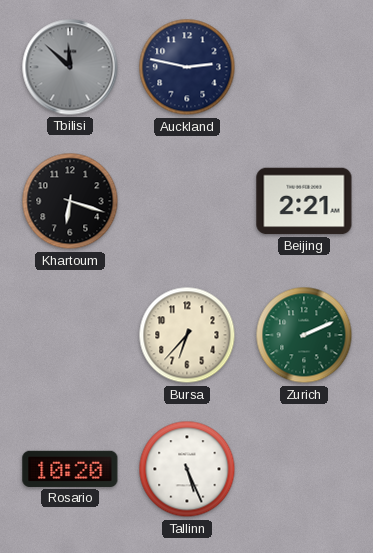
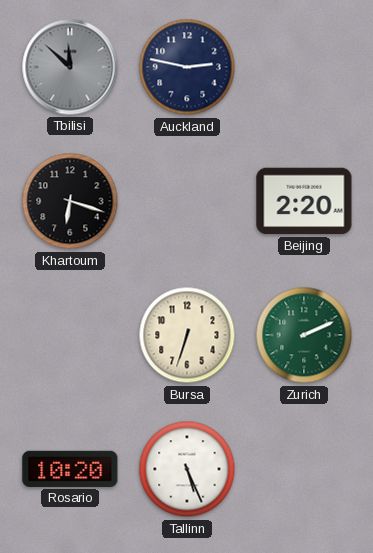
Beijing: 2:21 -> 2:20 (304, 201)
Bursa: 6:37 -> 6:33 (187, 335)
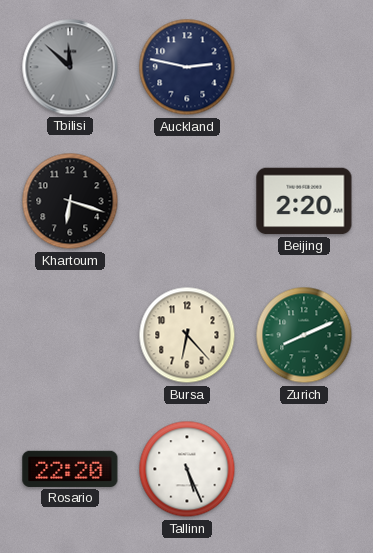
Bursa: 6:33 -> 6:23 (187, 335)
Zurich: 2:11 -> 8:11 (304, 335)
Rosario: 10:20 -> 22:20 (70, 469)
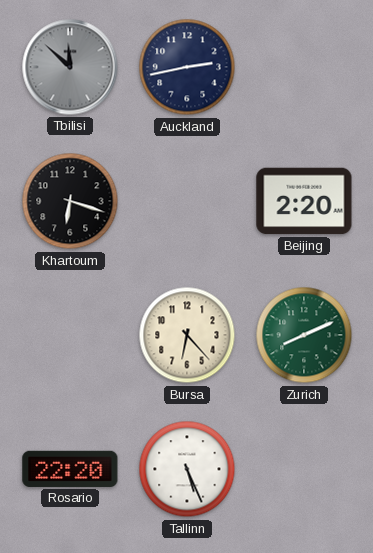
Auckland: 2:47 -> 2:43 (187, 67)
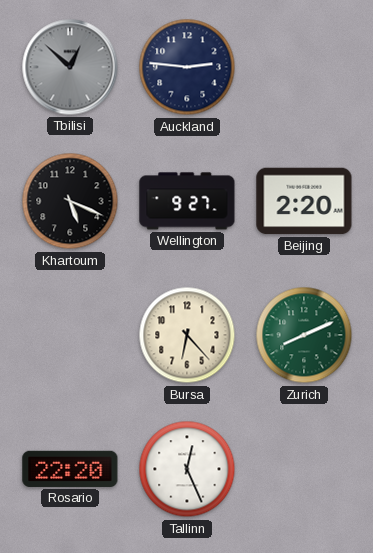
Tbilisi: 11:52 -> 12:52 (70, 67)
Auckland: 2:43 -> 2:46 (187, 67)
Khartoum: 6:18 -> 5:19 (70, 201)
Wellington: none -> 9:27 (187, 201)
Tallinn: 5:26 -> 12:26 (187, 469)
